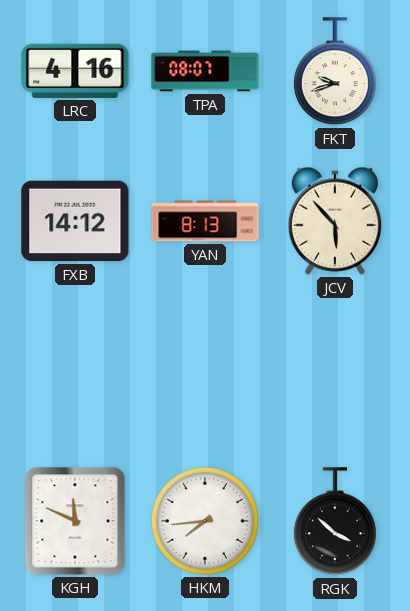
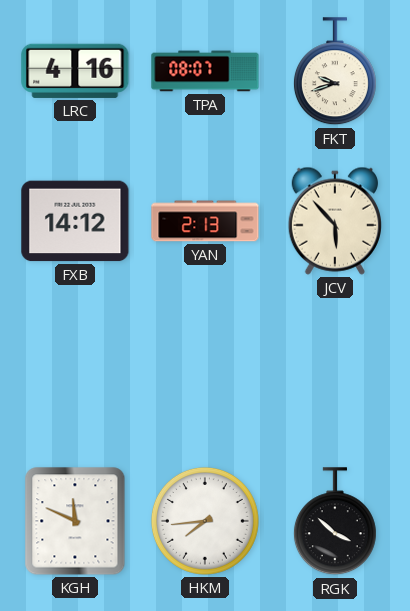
YAN: 8:13 -> 2:13 (205, 221)
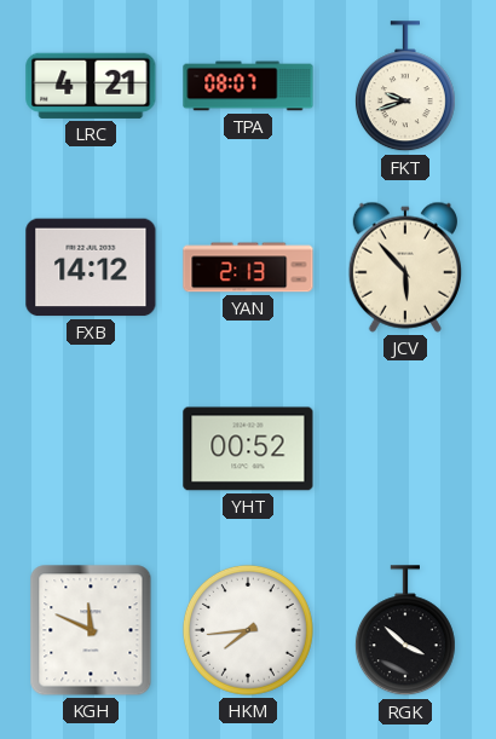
LRC: 4:16 -> 4:21 (91, 86)
YHT: none -> 00:52 (248, 449)
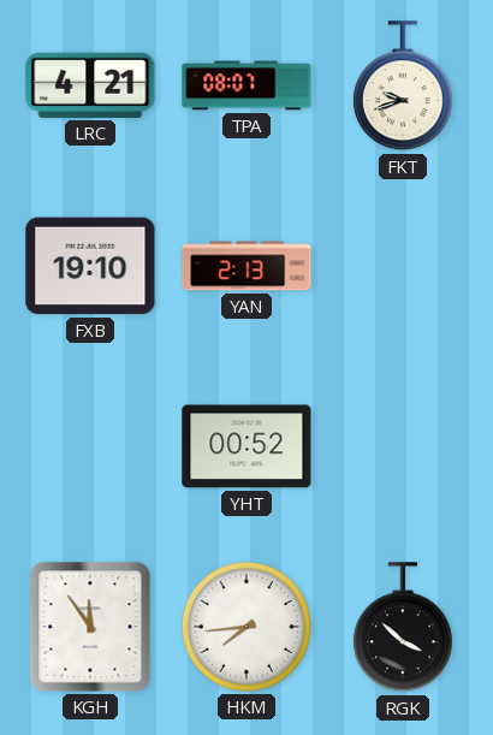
FXB: 14:12 -> 19:10 (90, 266)
JCV: 5:53 -> none (404, 267)
KGH: 11:49 -> 11:54 (90, 627)
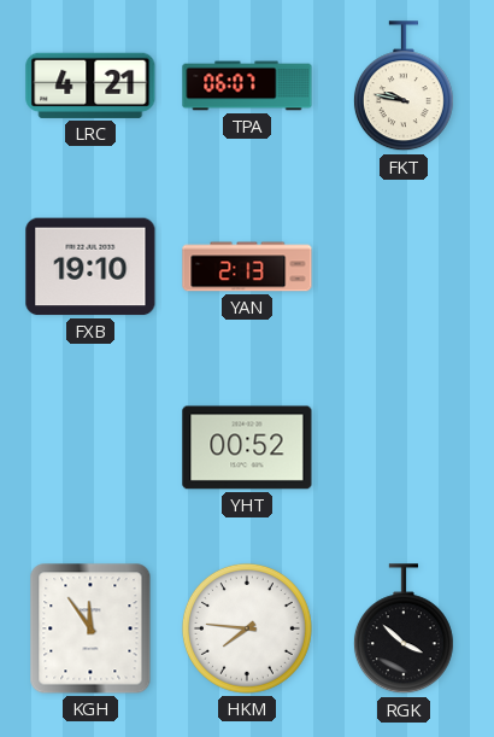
TPA: 08:07 -> 06:07 (247, 86)
FKT: 9:42 -> 9:47 (404, 87)
HKM: 7:44 -> 7:46 (247, 628)
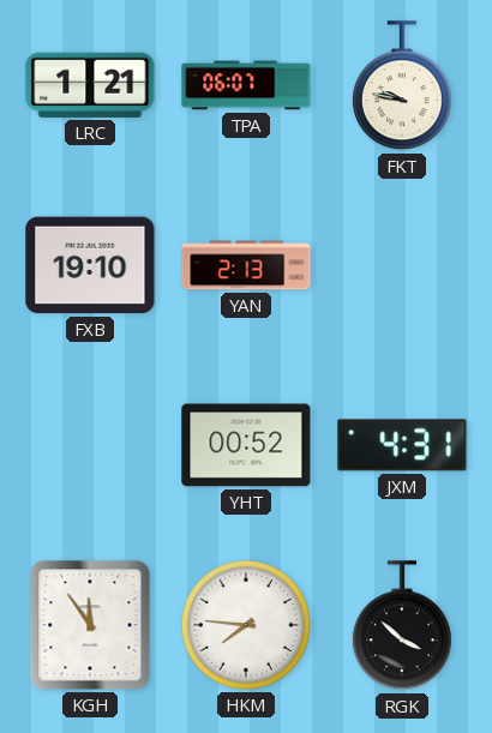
LRC: 4:21 -> 1:21 (90, 85)
JXM: none -> 4:31 (402, 445)
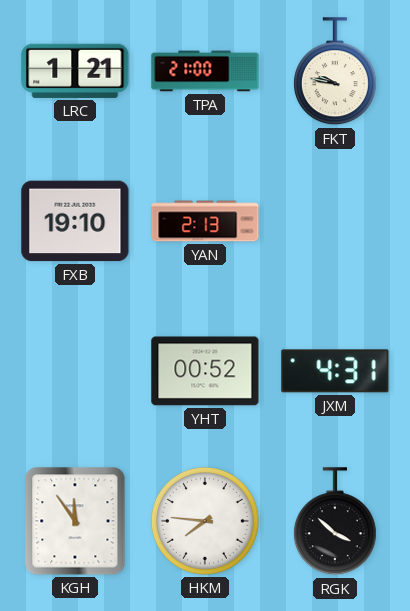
TPA: 06:07 -> 21:00 (205, 71)
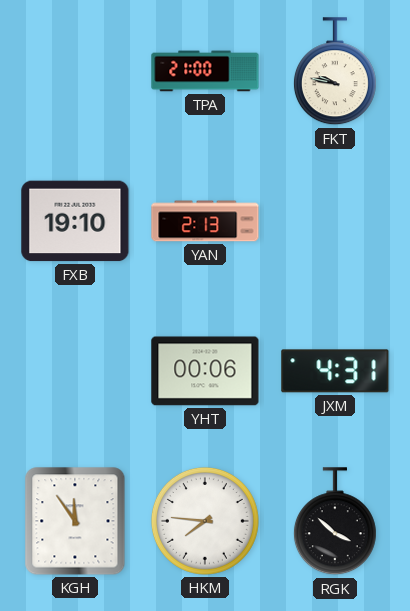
LRC: 1:21 -> none (75, 71)
YHT: 00:52 -> 00:06 (205, 371)
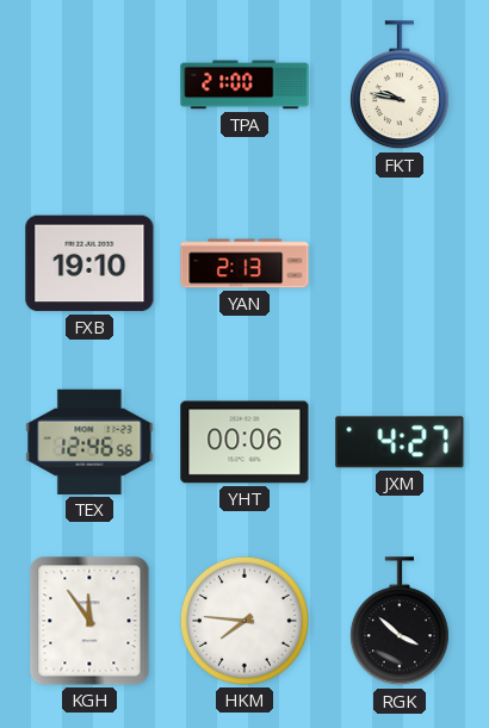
TEX: none -> 12:46 (89, 442)
JXM: 4:31 -> 4:27 (400, 442)
